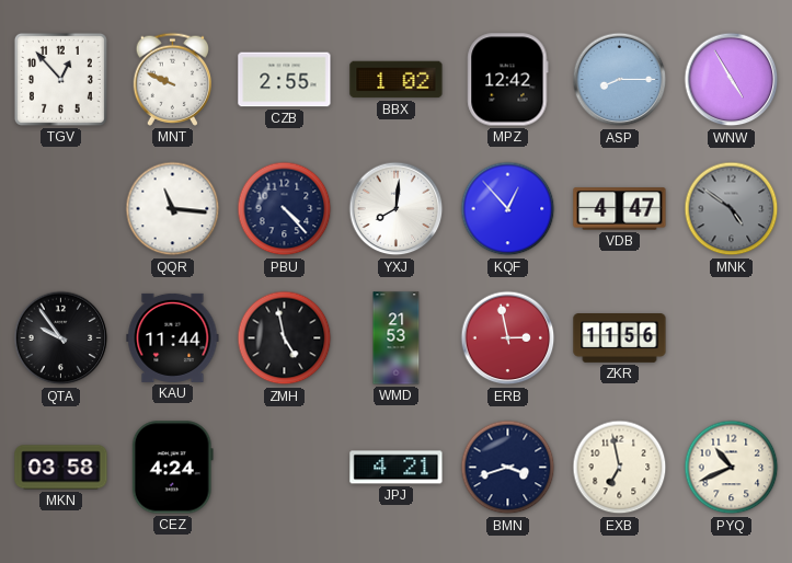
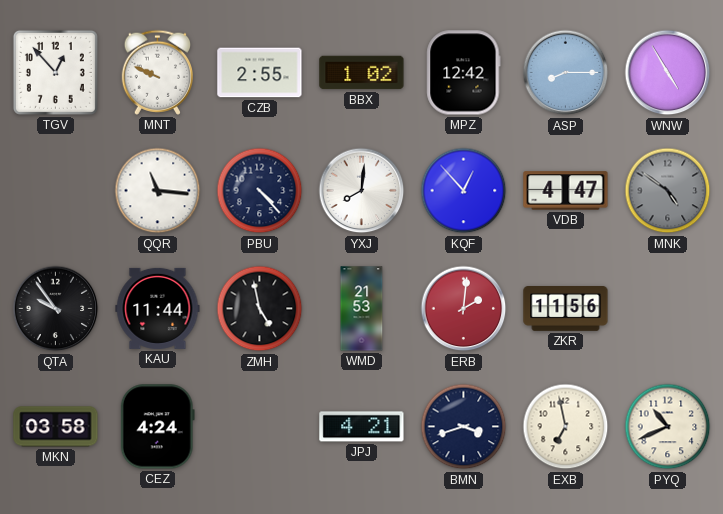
ERB: 2:58 -> 2:01 (464, 309)
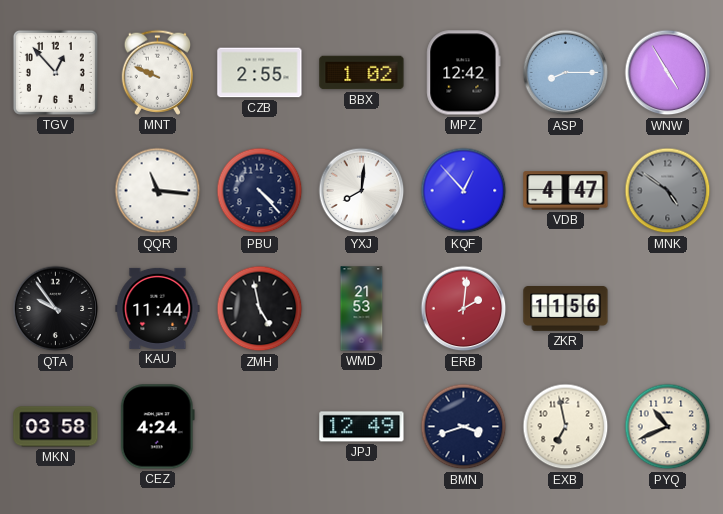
JPJ: 4:21 -> 12:49 (362, 427)
